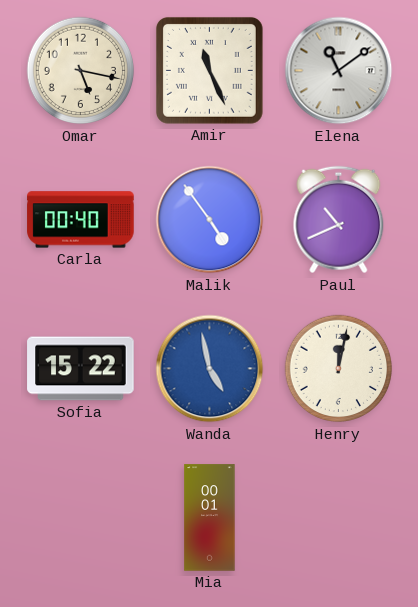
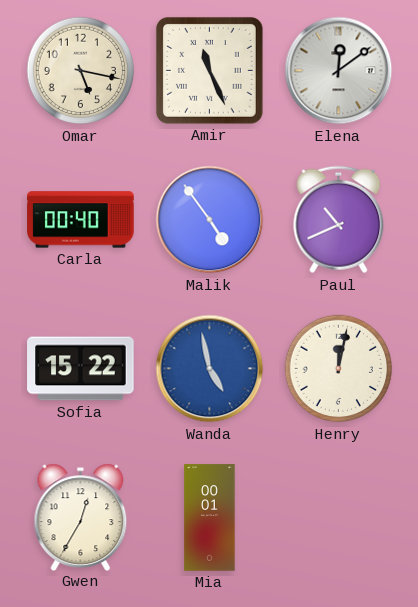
Elena: 11:09 -> 12:09 (339, 71)
Gwen: none -> 12:35 (81, 517)
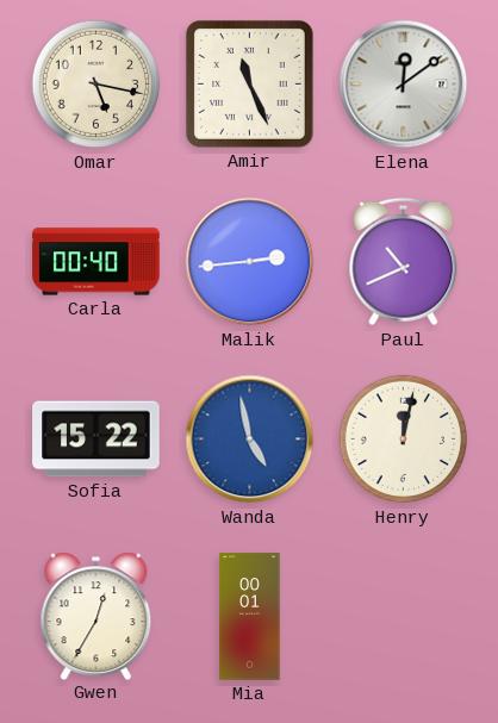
Malik: 4:54 -> 2:44 (250, 262)
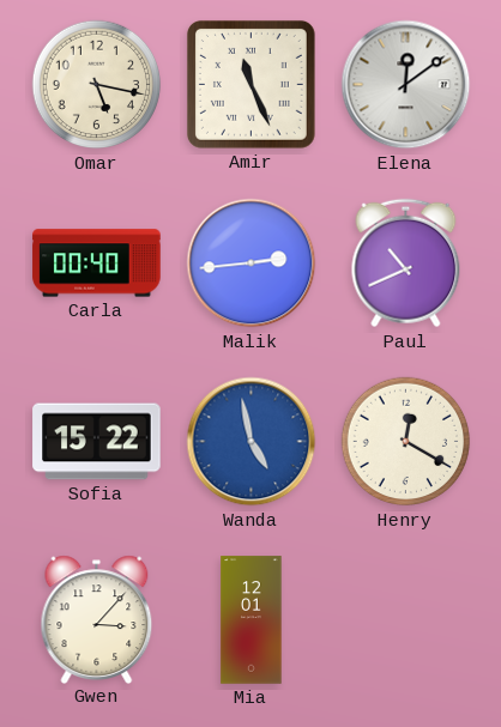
Henry: 12:02 -> 12:20 (406, 442)
Gwen: 12:35 -> 3:07 (97, 619)
Mia: 00:01 -> 12:01 (252, 620)
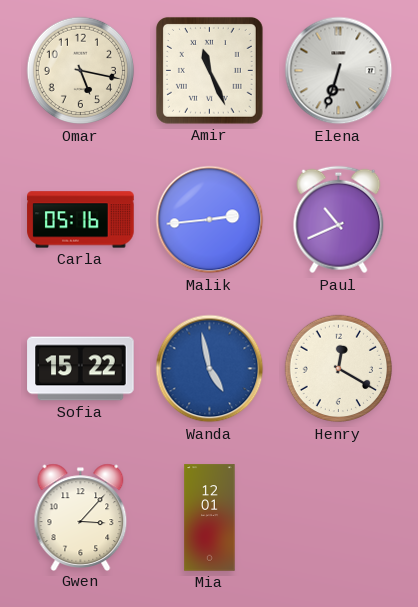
Elena: 12:09 -> 6:33 (339, 71)
Carla: 00:40 -> 05:16 (81, 220)
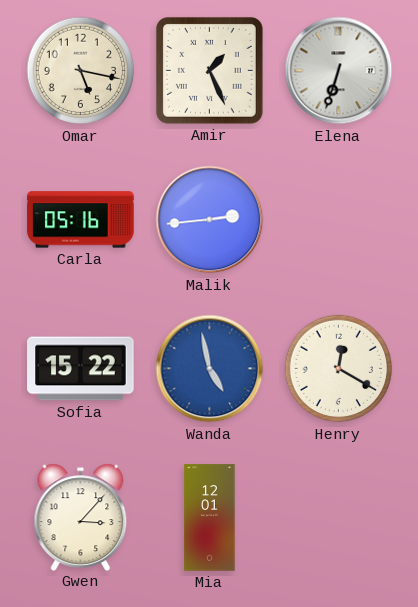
Amir: 11:26 -> 1:26 (209, 70)
Paul: 10:41 -> none (339, 220)
